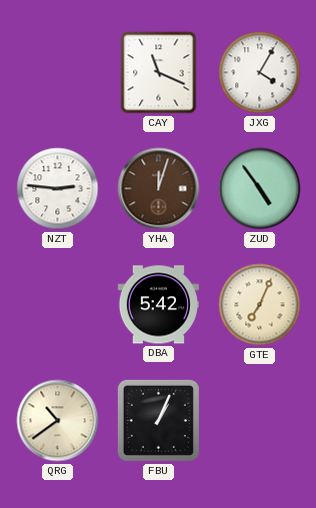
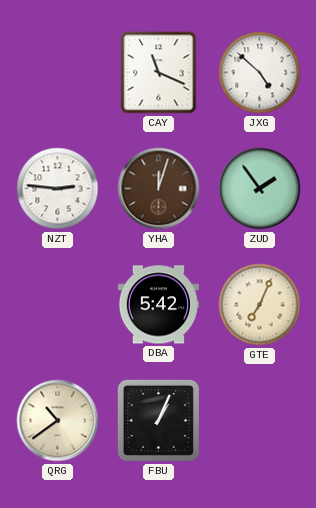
JXG: 4:05 -> 4:52 (260, 73)
ZUD: 4:54 -> 1:54 (260, 189)
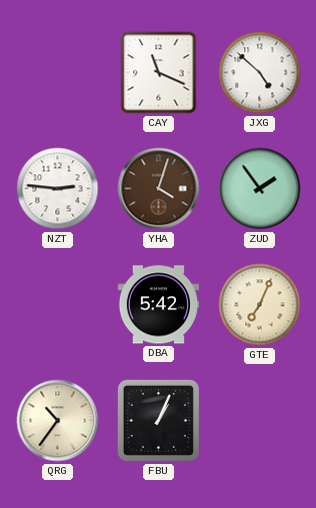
YHA: 12:03 -> 4:03 (159, 189)
QRG: 10:39 -> 10:36 (58, 421)
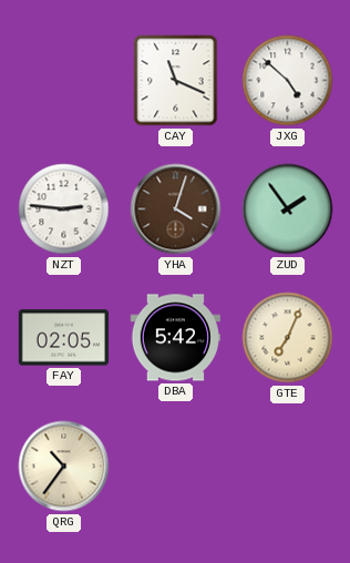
FAY: none -> 02:05 (63, 338)
FBU: 1:04 -> none (158, 420)
